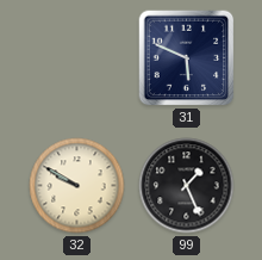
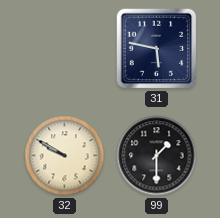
31: 5:49 -> 5:47 (157, 49)
99: 1:26 -> 1:30 (157, 156)
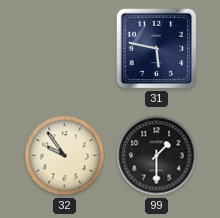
32: 9:50 -> 9:54 (65, 156)
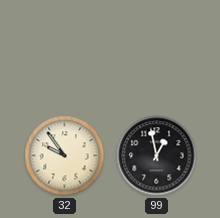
31: 5:47 -> none (157, 49)
99: 1:30 -> 12:58 (157, 156)
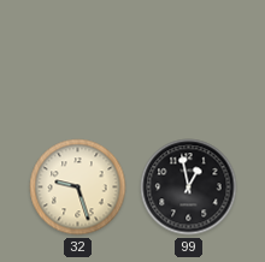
32: 9:54 -> 9:27 (78, 187)
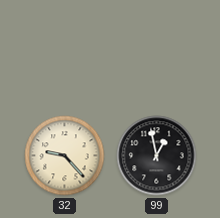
32: 9:27 -> 9:23 (65, 156)
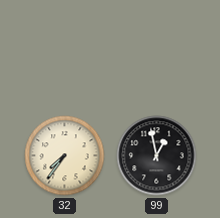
32: 9:23 -> 7:36 (65, 156)
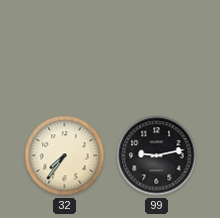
99: 12:58 -> 9:13 (157, 156)
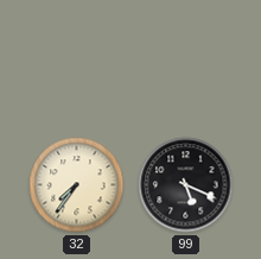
99: 9:13 -> 5:19 (186, 185)
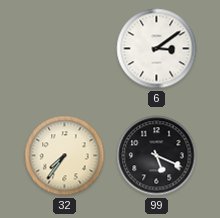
6: none -> 3:09 (157, 49)
